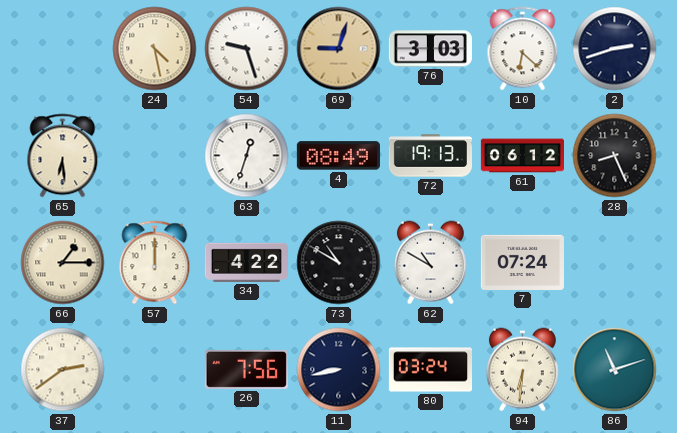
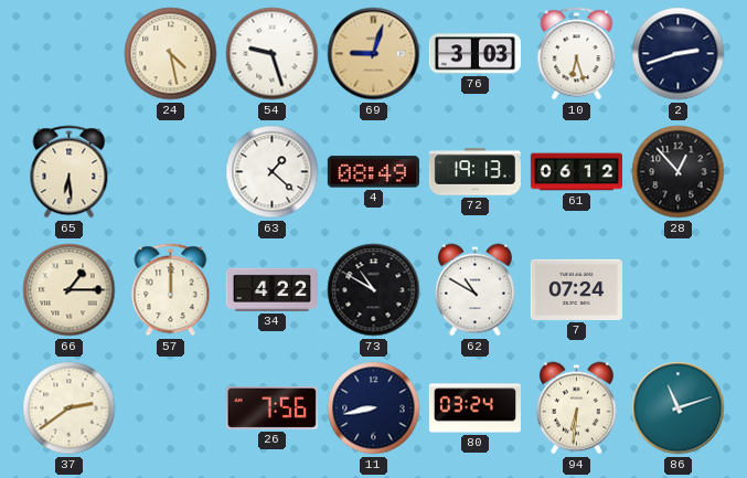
10: 6:22 -> 6:27 (577, 54)
63: 12:33 -> 1:22 (273, 172)
28: 8:26 -> 12:53 (679, 172)
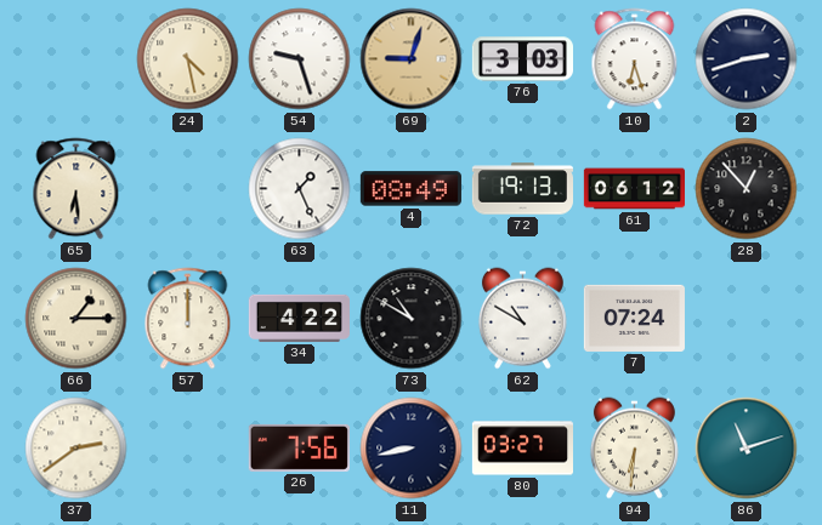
63: 1:22 -> 1:26 (300, 189)
80: 03:24 -> 03:27 (522, 449)
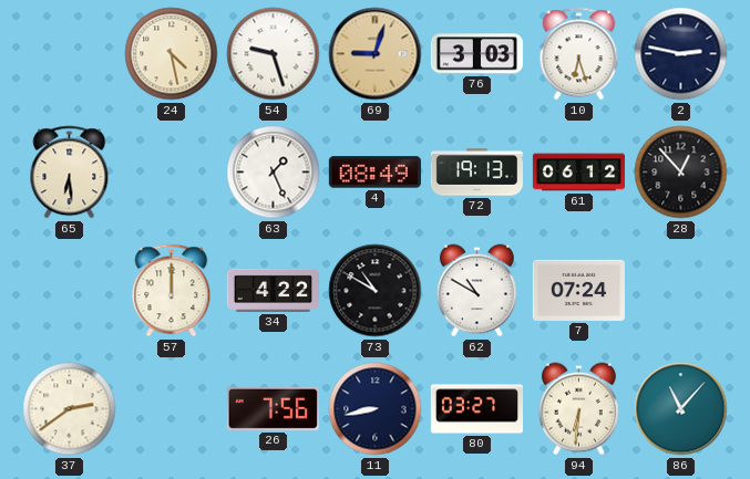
2: 2:42 -> 2:47 (681, 54)
66: 1:15 -> none (76, 319)
86: 11:12 -> 11:07 (681, 409)
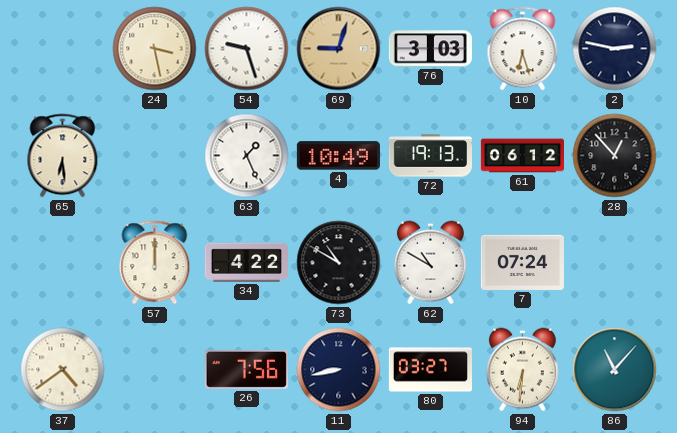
24: 4:28 -> 3:28 (155, 49)
4: 08:49 -> 10:49 (338, 156)
37: 2:39 -> 4:39 (63, 370)
